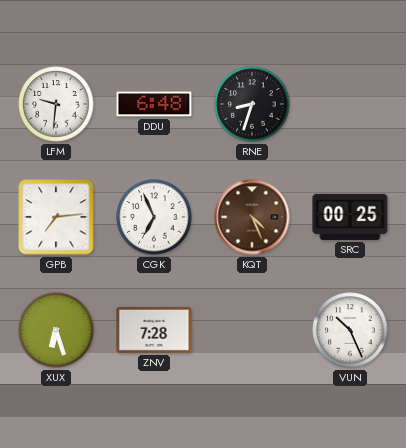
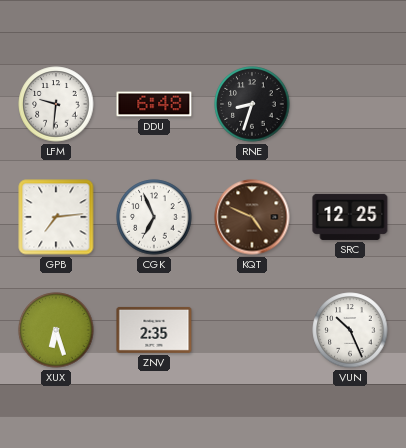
KQT: 4:26 -> 4:49 (252, 217)
SRC: 00:25 -> 12:25 (350, 217)
ZNV: 7:28 -> 2:35 (154, 330)
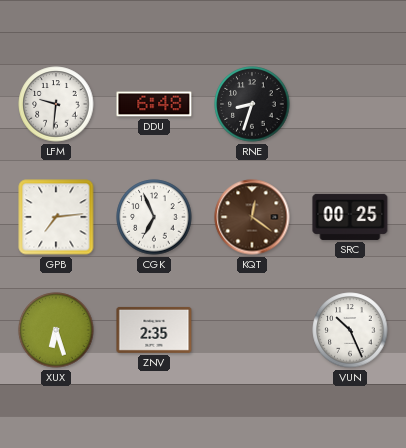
KQT: 4:49 -> 12:21 (252, 217)
SRC: 12:25 -> 00:25 (350, 217)
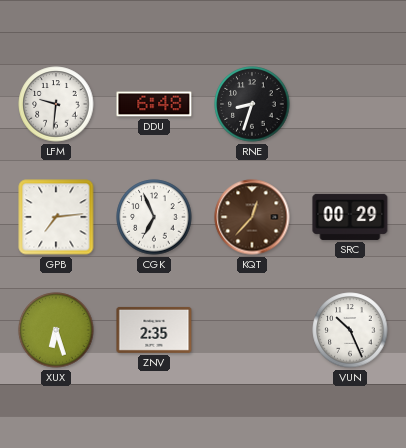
KQT: 12:21 -> 12:37 (252, 217)
SRC: 00:25 -> 00:29 (350, 217)
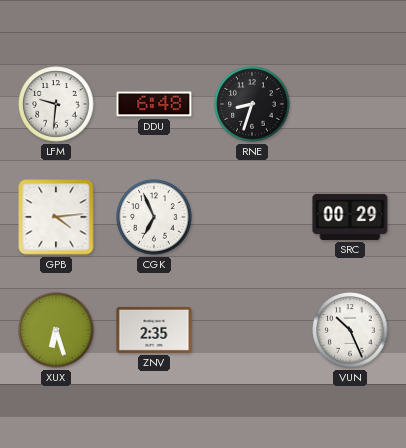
GPB: 7:14 -> 4:14 (56, 217)
KQT: 12:37 -> none (252, 217)
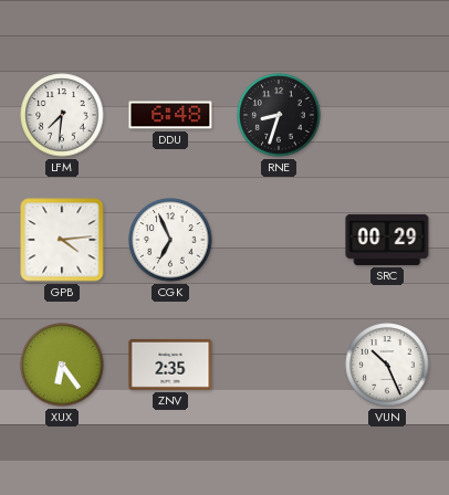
LFM: 9:31 -> 7:31 (62, 115)
XUX: 6:27 -> 6:24 (62, 365)
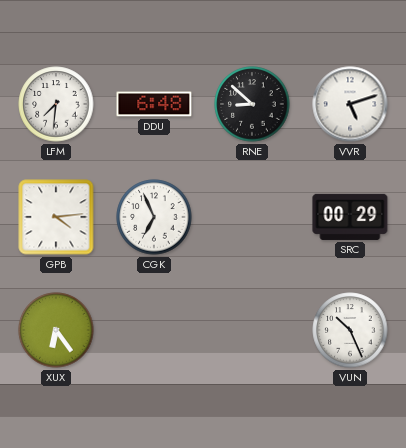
RNE: 8:33 -> 8:52 (252, 104)
VVR: none -> 5:12 (350, 104)
ZNV: 2:35 -> none (170, 365)
